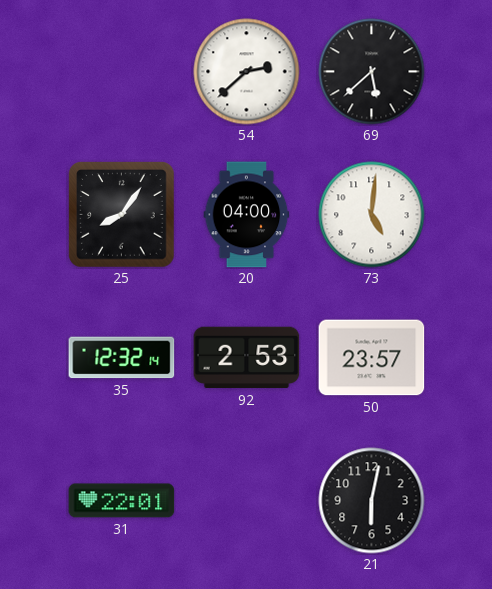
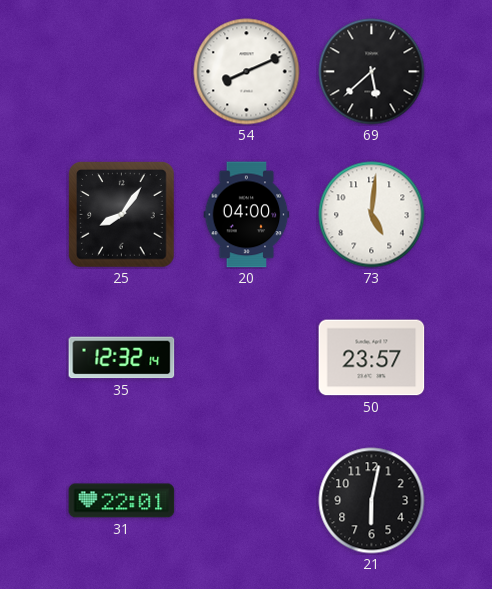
54: 2:38 -> 8:11 (247, 72)
92: 2:53 -> none (247, 358)
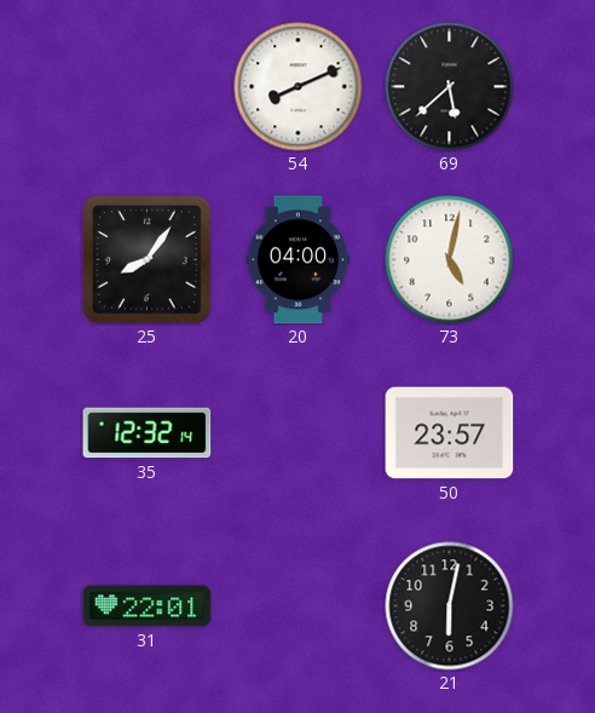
73: 5:01 -> 5:02 (450, 260)
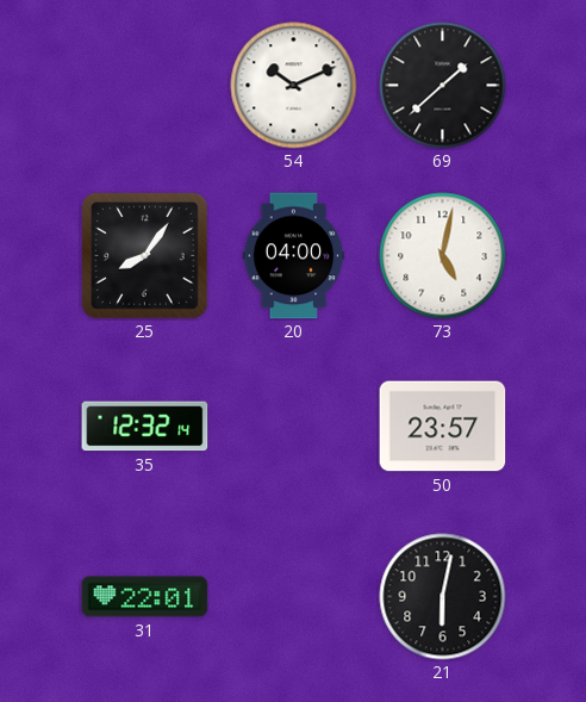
54: 8:11 -> 10:11 (294, 86)
69: 5:38 -> 1:38 (443, 86)
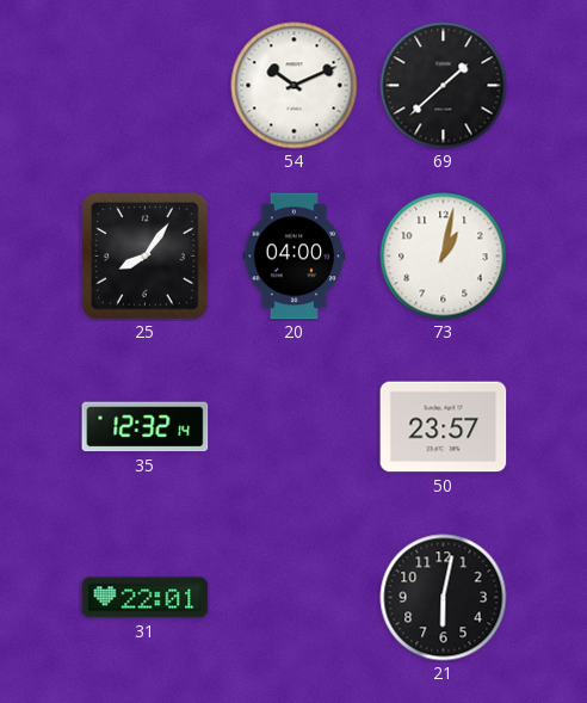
73: 5:02 -> 1:02 (444, 257)
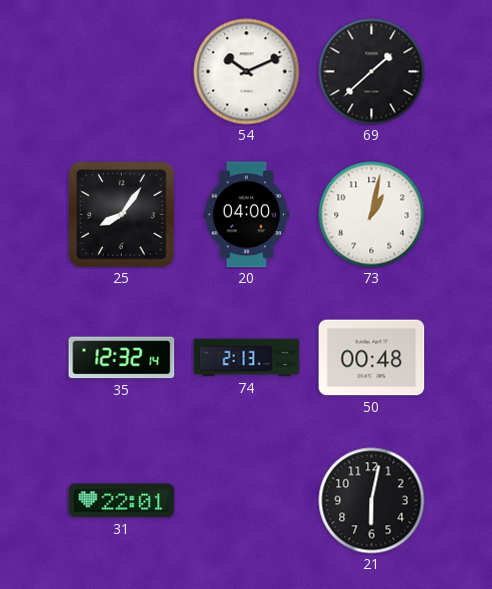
74: none -> 2:13 (247, 358)
50: 23:57 -> 00:48 (372, 358)
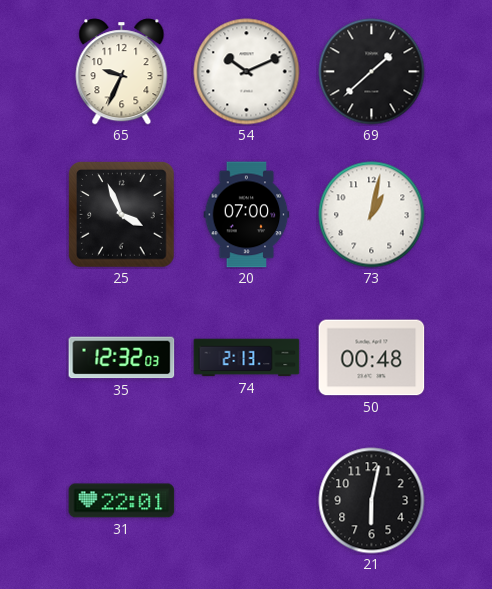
65: none -> 9:34 (122, 72)
25: 8:06 -> 3:56 (122, 215)
20: 04:00 -> 07:00 (247, 215)
35: 12:32:14 -> 12:32:03 (122, 358)
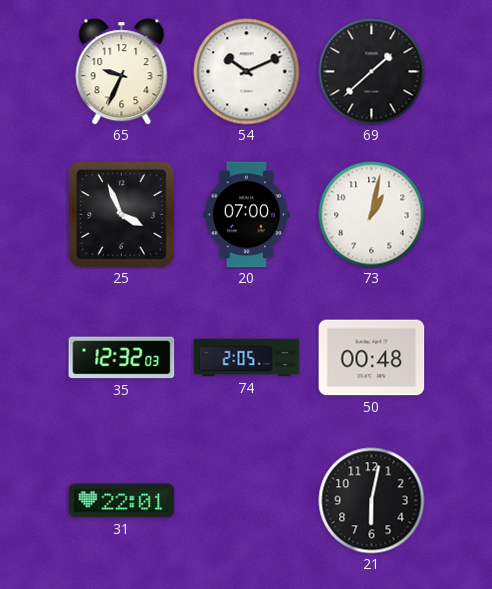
74: 2:13 -> 2:05 (247, 358)
